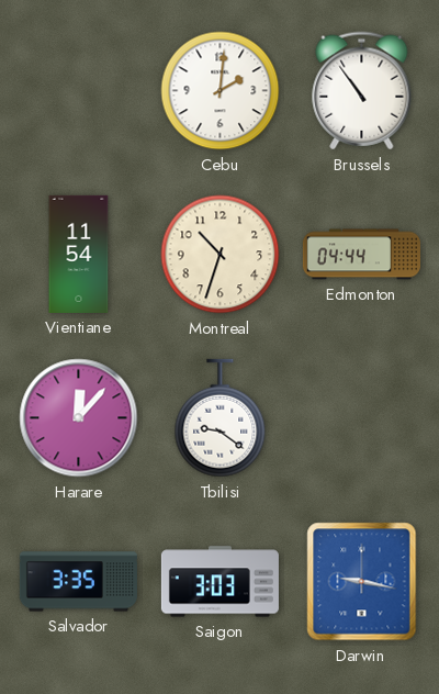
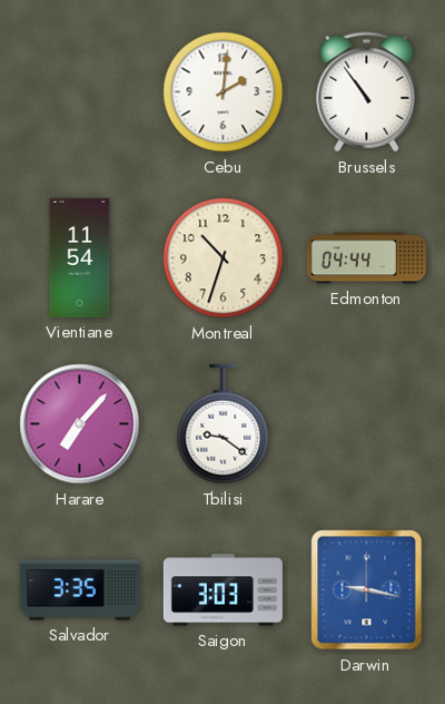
Harare: 12:07 -> 7:07 (80, 424)
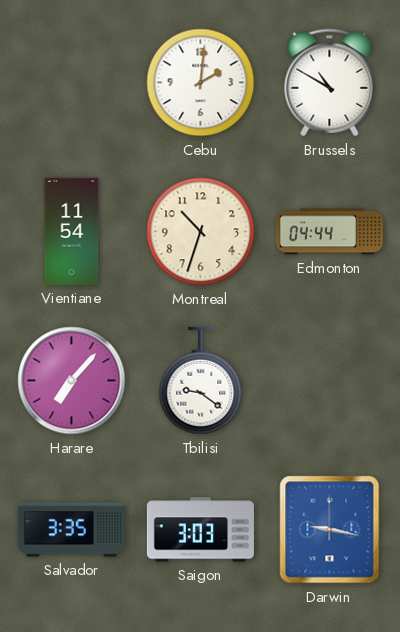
Brussels: 10:54 -> 10:50 (330, 83)
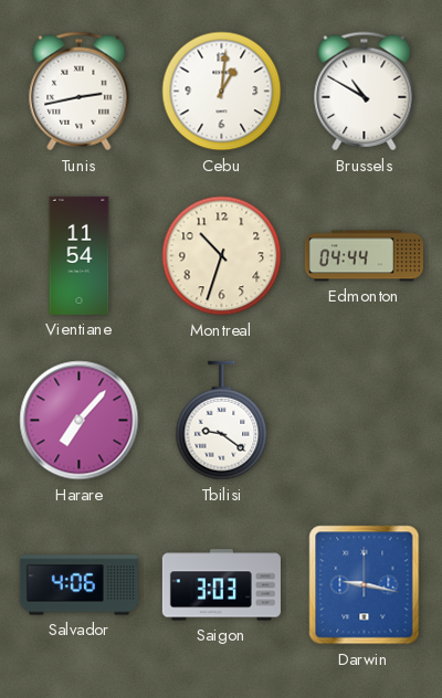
Tunis: none -> 2:43 (80, 92)
Cebu: 2:01 -> 1:01 (222, 92)
Salvador: 3:35 -> 4:06 (78, 585)
